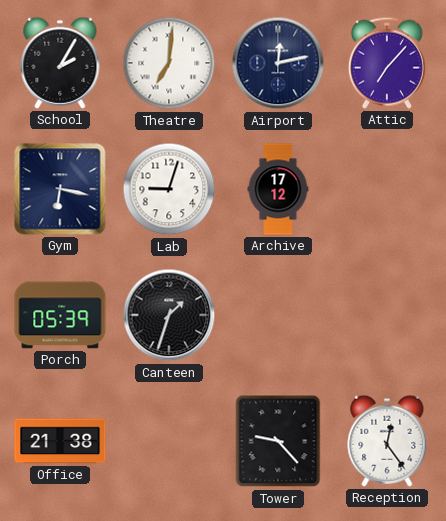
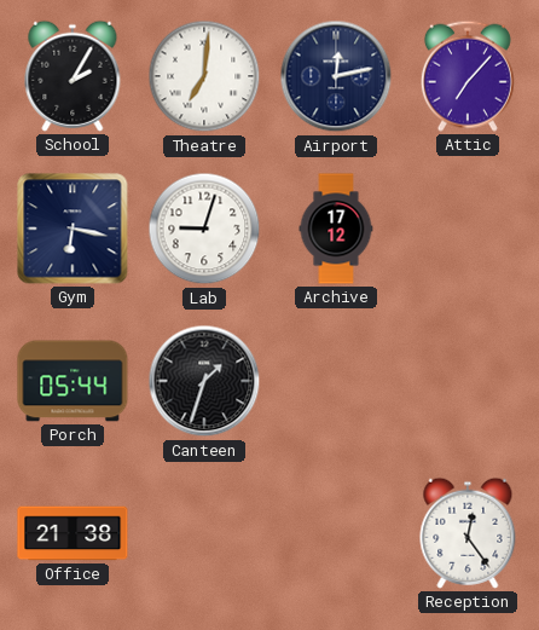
Porch: 05:39 -> 05:44 (73, 381)
Tower: 9:23 -> none (278, 441)
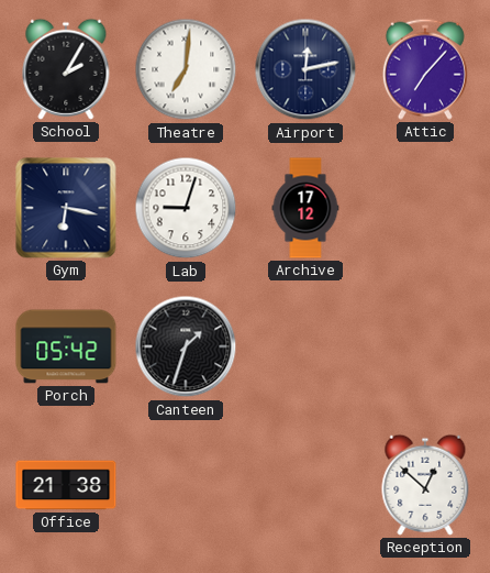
Porch: 05:44 -> 05:42 (66, 346)
Reception: 12:24 -> 12:52 (425, 485)
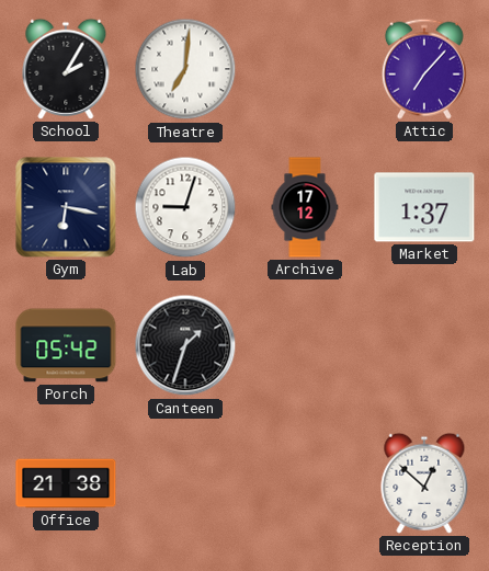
Airport: 12:13 -> none (305, 69)
Market: none -> 1:37 (424, 207)
